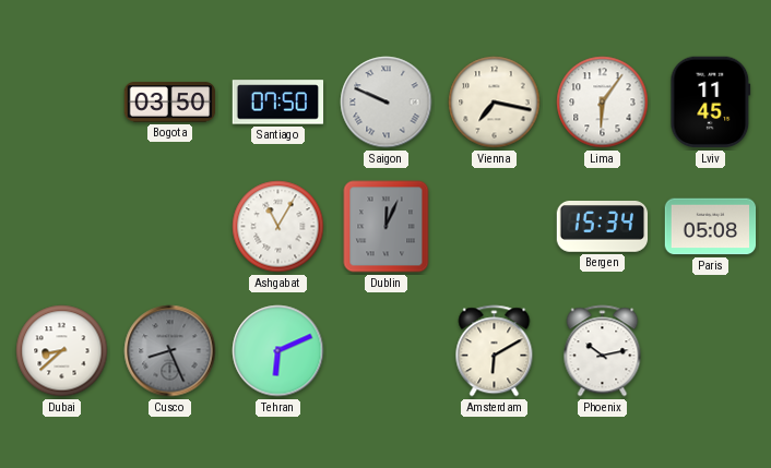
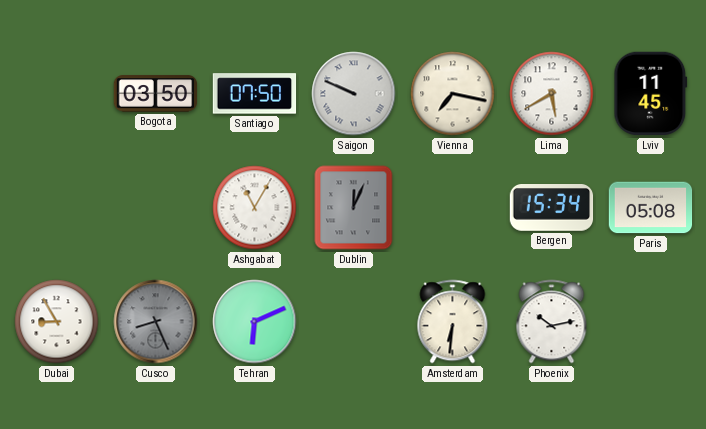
Lima: 6:06 -> 5:40 (552, 94)
Dubai: 8:38 -> 8:55 (57, 322)
Amsterdam: 6:10 -> 6:31 (453, 322)
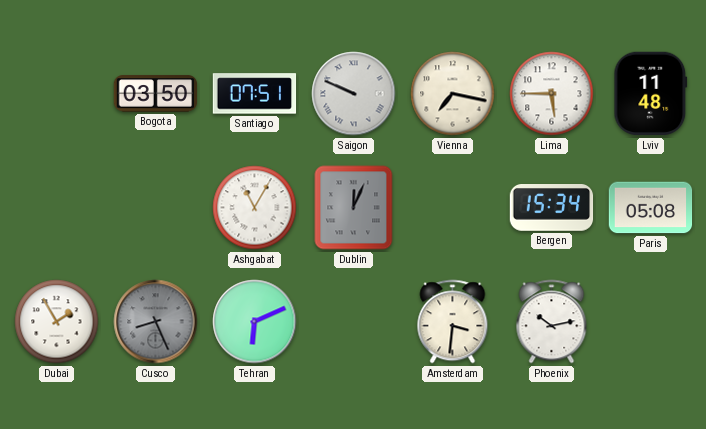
Santiago: 07:50 -> 07:51 (255, 94)
Lima: 5:40 -> 5:45 (552, 94)
Lviv: 11:45 -> 11:48 (651, 94)
Dubai: 8:55 -> 1:55 (57, 322)
Amsterdam: 6:31 -> 3:31 (453, 322)
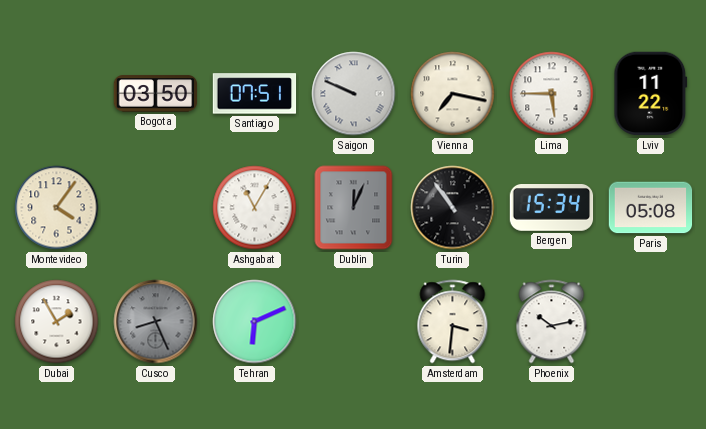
Lviv: 11:48 -> 11:22 (651, 94)
Montevideo: none -> 4:06 (57, 208)
Turin: none -> 10:54 (453, 208)
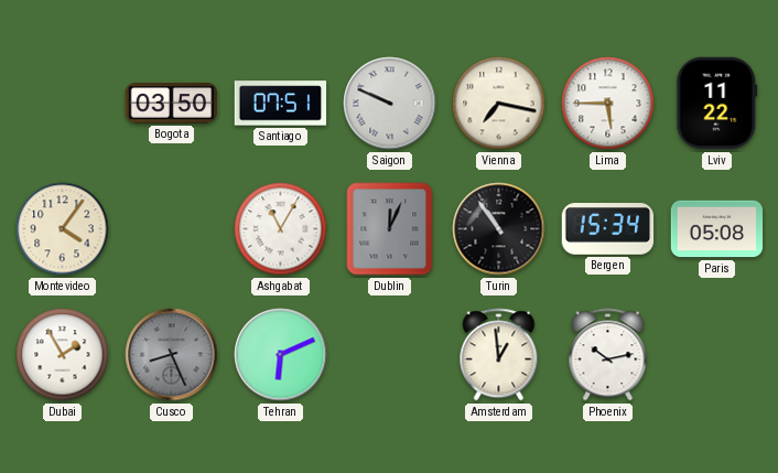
Amsterdam: 3:31 -> 12:59 (499, 355)
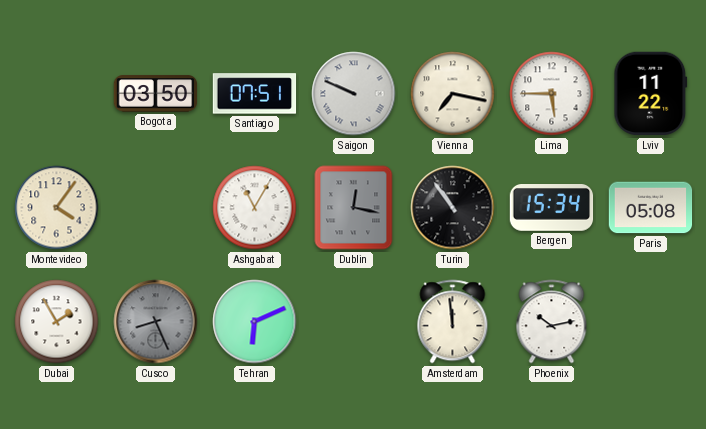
Dublin: 12:04 -> 12:17 (354, 208)
Amsterdam: 12:59 -> 11:59 (453, 322)
